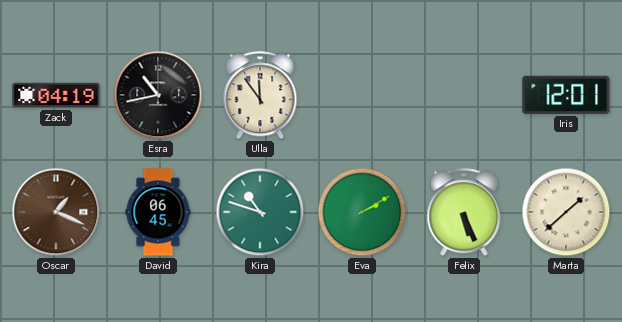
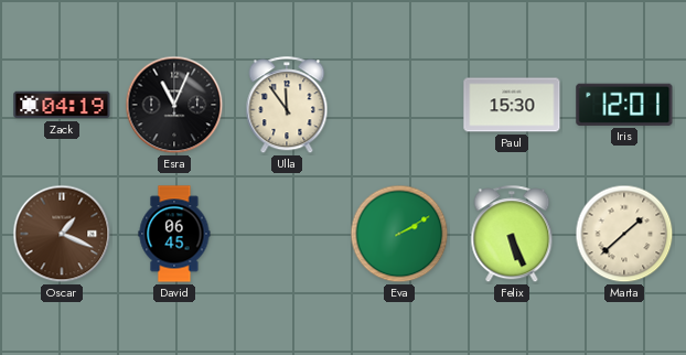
Esra: 10:43 -> 11:04 (174, 105)
Paul: none -> 15:30 (512, 105)
Kira: 10:48 -> none (260, 212)
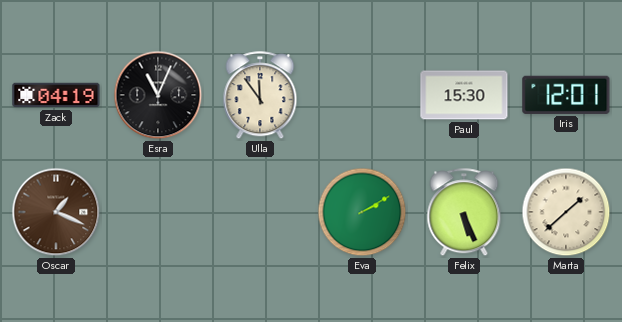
David: 06:45 -> none (174, 234)
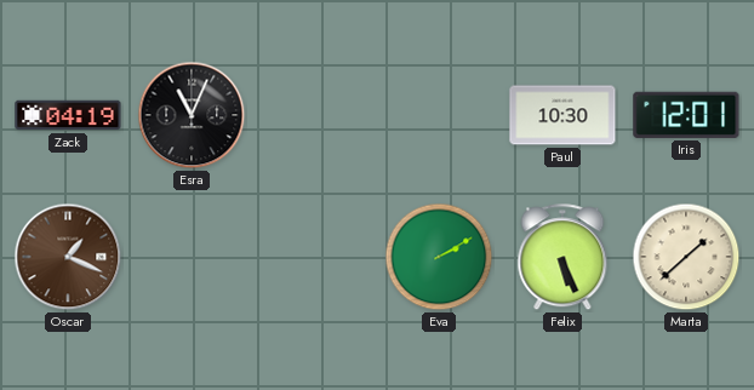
Ulla: 11:54 -> none (260, 96)
Paul: 15:30 -> 10:30 (562, 115)
